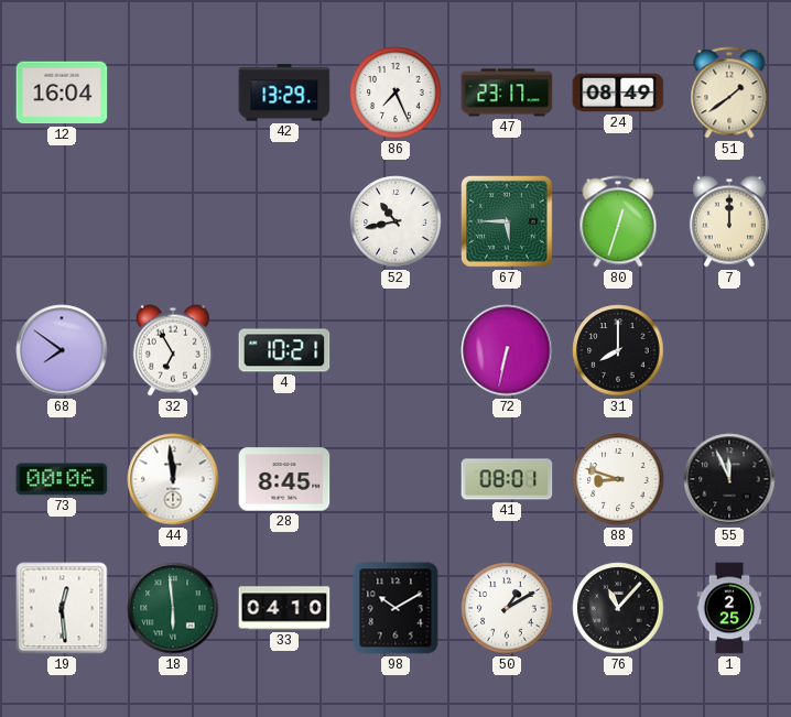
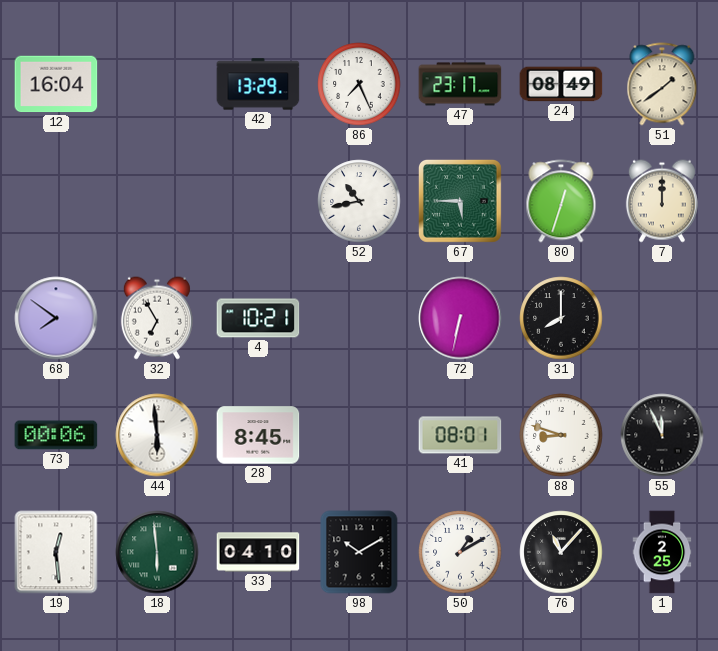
44: 11:59 -> 5:59 (157, 435)
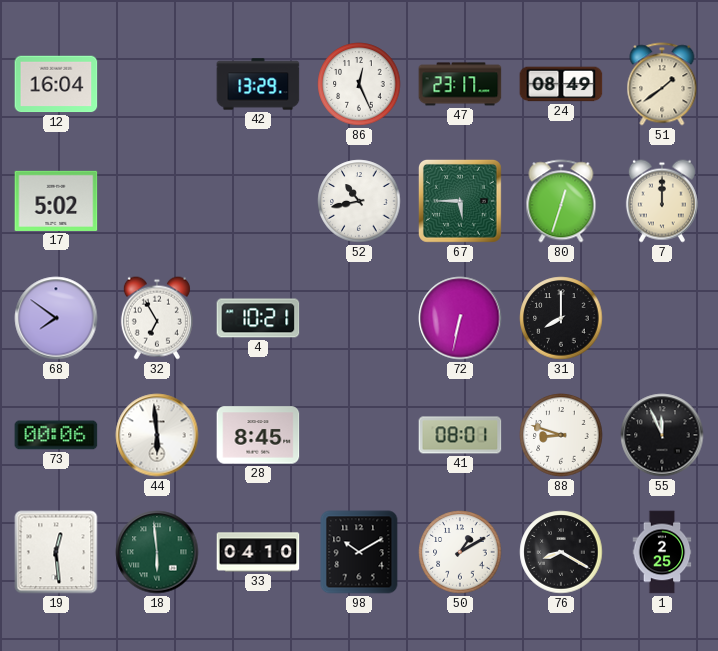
86: 7:26 -> 12:26 (359, 84)
17: none -> 5:02 (56, 201)
76: 11:07 -> 8:20 (561, 552)
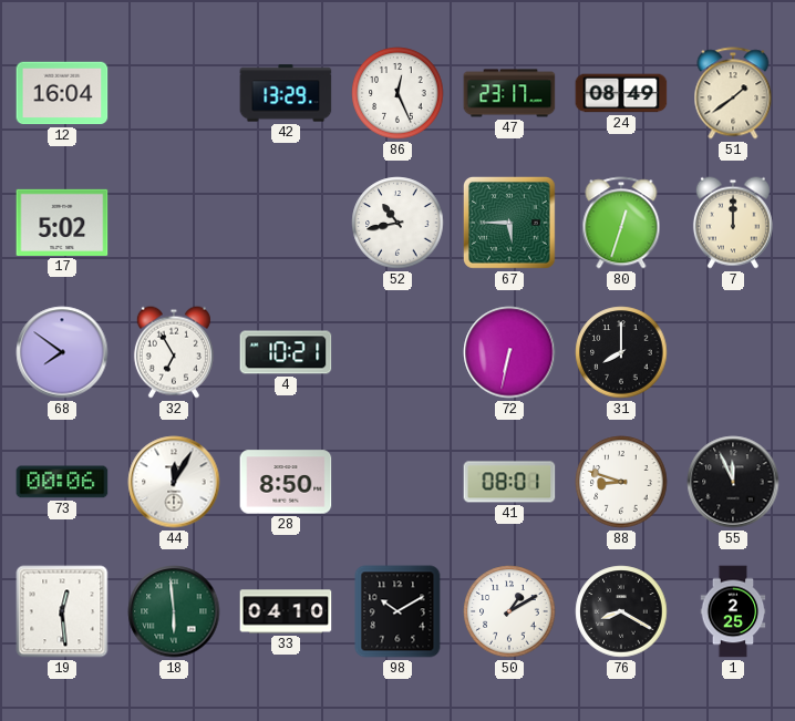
44: 5:59 -> 12:05 (174, 482)
28: 8:45 -> 8:50 (286, 482)
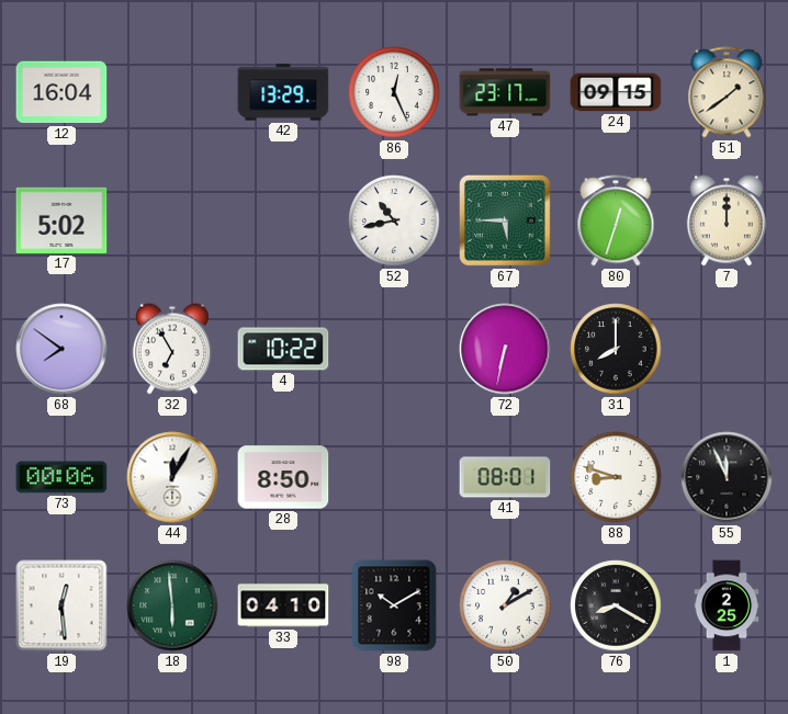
24: 08:49 -> 09:15 (616, 92)
4: 10:21 -> 10:22 (283, 349)
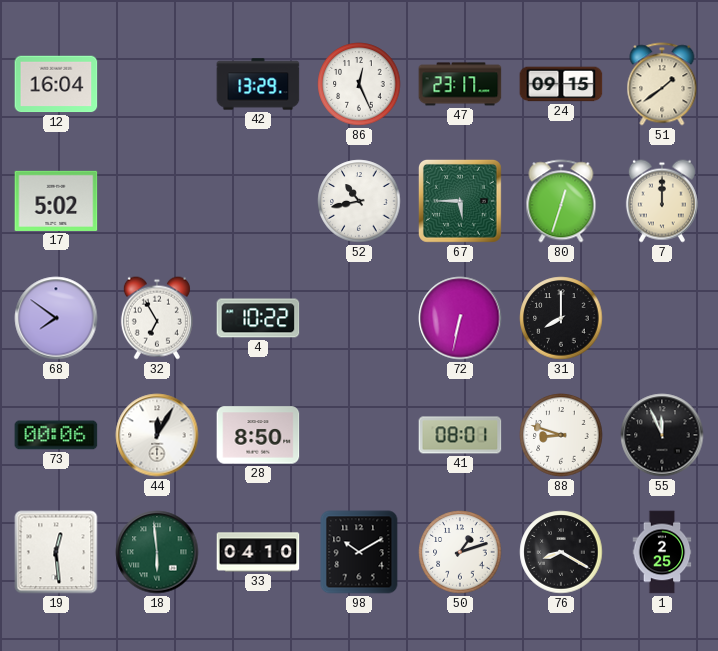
50: 1:10 -> 1:12 (460, 552)
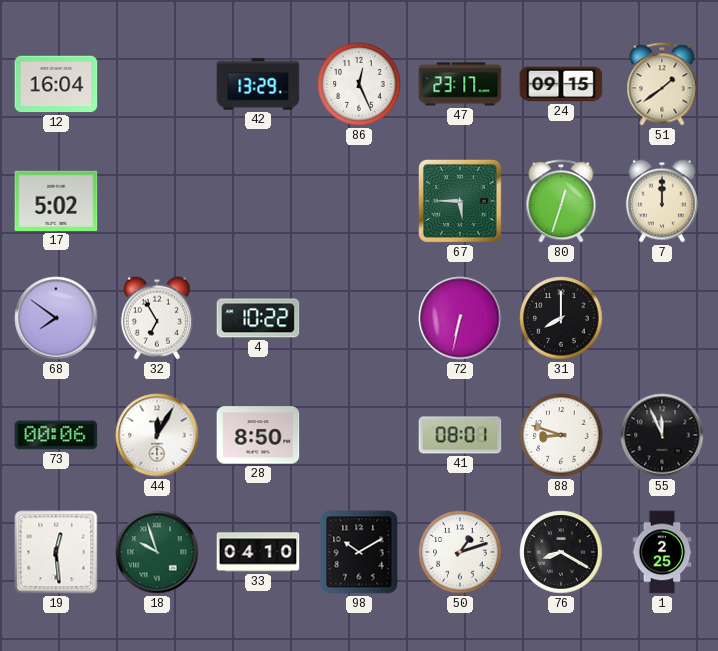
52: 10:43 -> none (359, 201)
18: 5:59 -> 9:57 (157, 552)
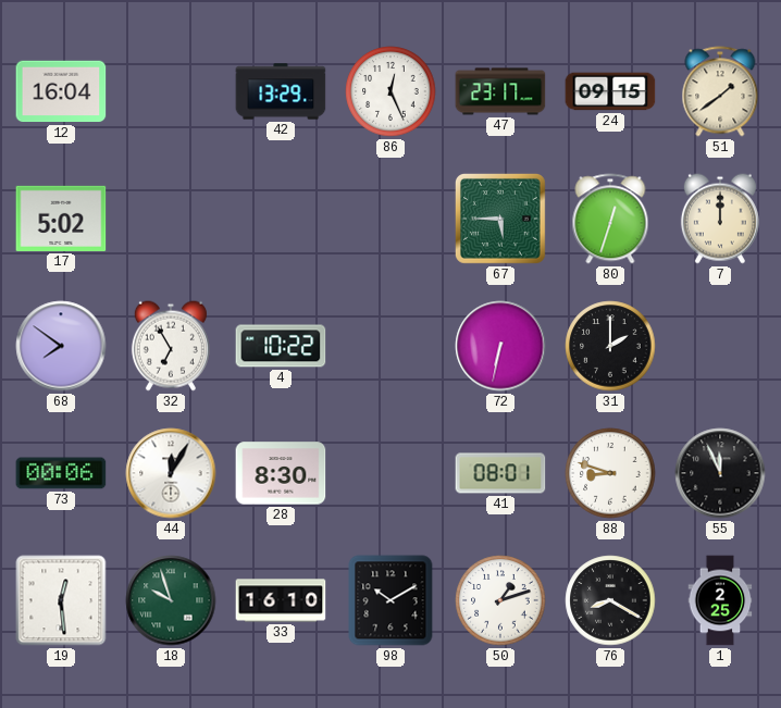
31: 8:00 -> 2:00 (610, 346)
28: 8:50 -> 8:30 (281, 473)
33: 04:10 -> 16:10 (281, 600)
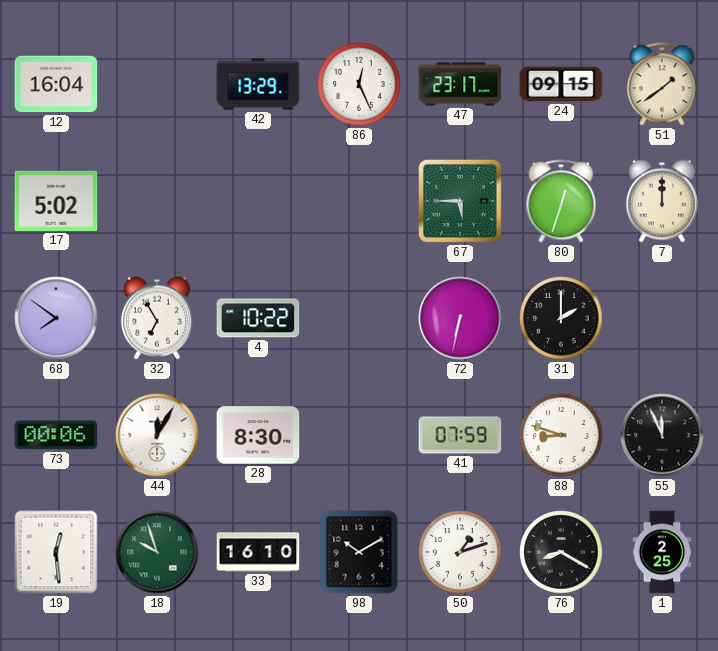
41: 08:01 -> 07:59 (460, 435)
